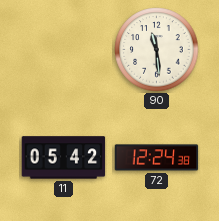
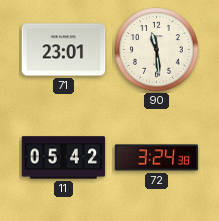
71: none -> 23:01 (64, 50)
72: 12:24 -> 3:24 (157, 158)
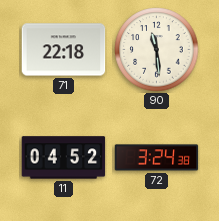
71: 23:01 -> 22:18 (64, 50)
11: 05:42 -> 04:52 (64, 158)
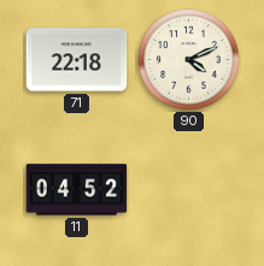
90: 11:29 -> 4:11 (189, 60)
72: 3:24 -> none (157, 158)
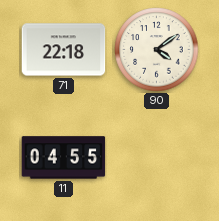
90: 4:11 -> 4:09 (157, 50)
11: 04:52 -> 04:55 (64, 158)
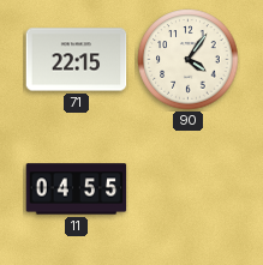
71: 22:18 -> 22:15 (77, 60)
90: 4:09 -> 4:06 (189, 60)
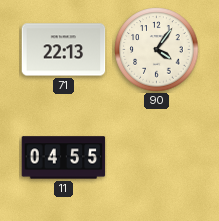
71: 22:15 -> 22:13 (64, 50)
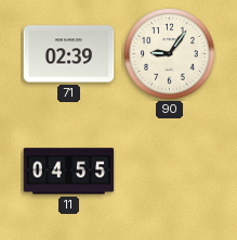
71: 22:13 -> 02:39 (69, 54)
90: 4:06 -> 9:06 (170, 54)
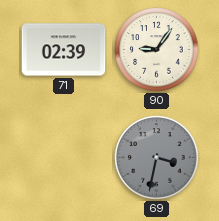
11: 04:55 -> none (69, 172)
69: none -> 3:32 (157, 158)
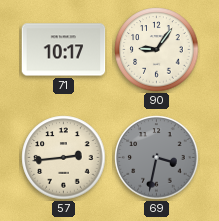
71: 02:39 -> 10:17 (64, 50)
57: none -> 2:44 (64, 158)
